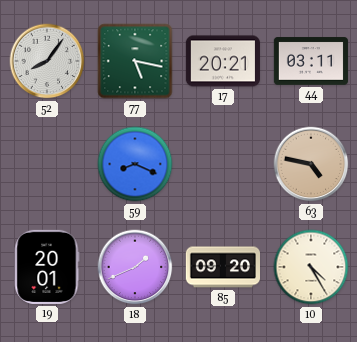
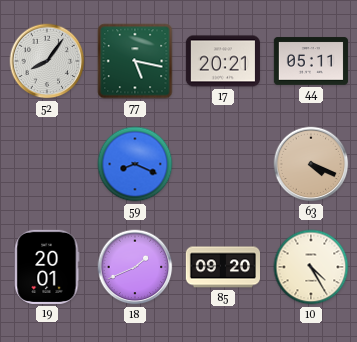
44: 03:11 -> 05:11 (311, 61)
63: 4:47 -> 4:19 (311, 164)
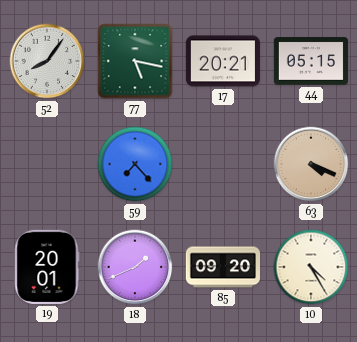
44: 05:11 -> 05:15 (311, 61)
59: 8:19 -> 7:23 (135, 164)
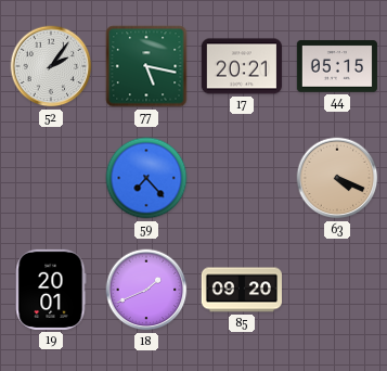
52: 8:06 -> 2:06 (51, 66)
10: 4:25 -> none (311, 267)
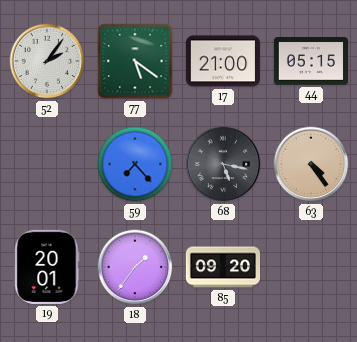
77: 5:17 -> 5:21 (135, 61)
17: 20:21 -> 21:00 (223, 61)
68: none -> 5:17 (223, 164)
63: 4:19 -> 4:24 (311, 164)
18: 1:41 -> 1:36 (135, 267)
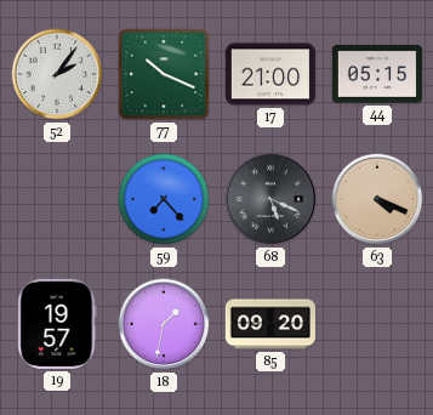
77: 5:21 -> 10:19 (164, 74)
68: 5:17 -> 5:19 (270, 199)
63: 4:24 -> 4:19 (377, 199)
19: 20:01 -> 19:57 (57, 324)
18: 1:36 -> 1:32 (164, 324)
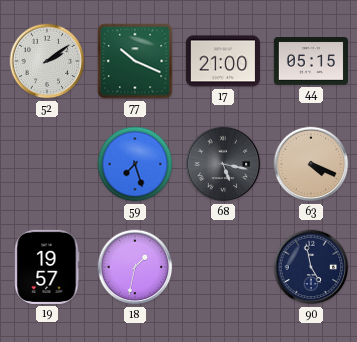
52: 2:06 -> 2:09 (47, 61)
59: 7:23 -> 7:27 (135, 164)
68: 5:19 -> 5:17 (223, 164)
85: 09:20 -> none (269, 324)
90: none -> 4:58 (311, 267)
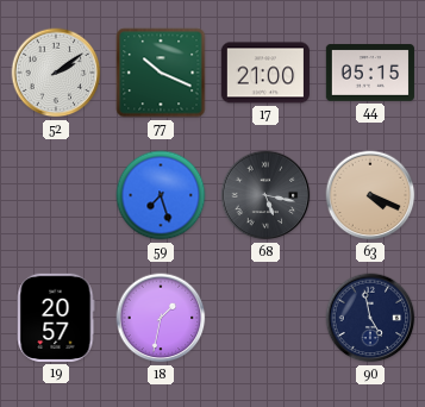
19: 19:57 -> 20:57 (56, 318)
